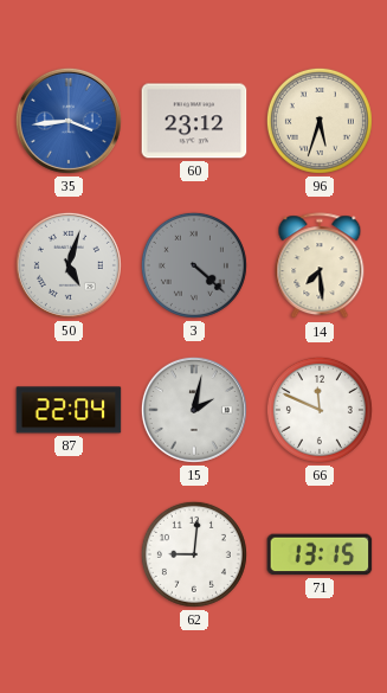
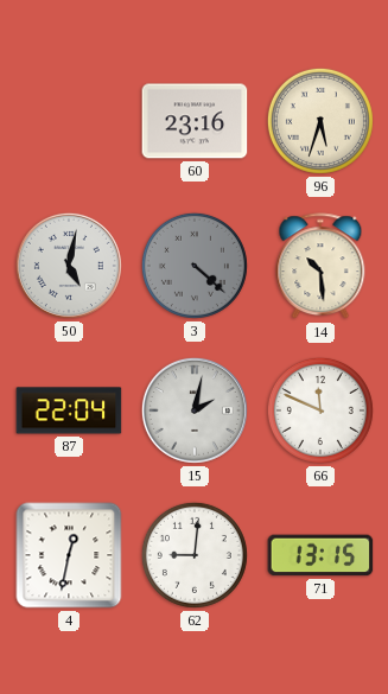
35: 3:44 -> none (69, 121)
60: 23:12 -> 23:16 (195, 121)
50: 5:03 -> 5:02 (69, 266)
14: 7:29 -> 10:29 (320, 267)
4: none -> 12:32 (69, 555)
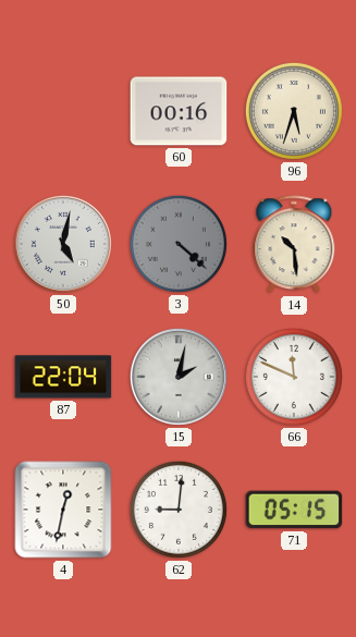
60: 23:16 -> 00:16 (179, 111)
71: 13:15 -> 05:15 (294, 510)
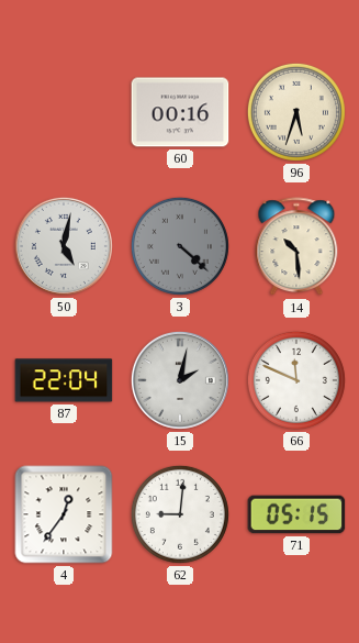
4: 12:32 -> 12:36 (64, 514)
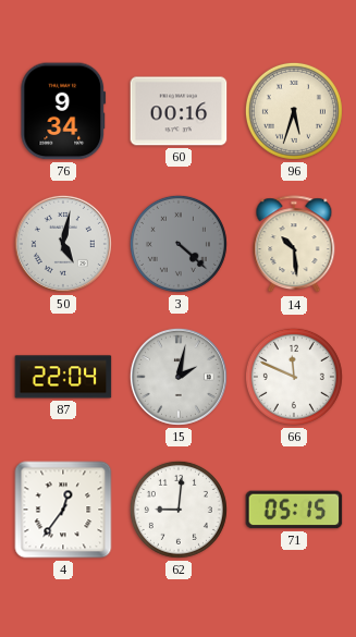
76: none -> 9:34 (63, 111)
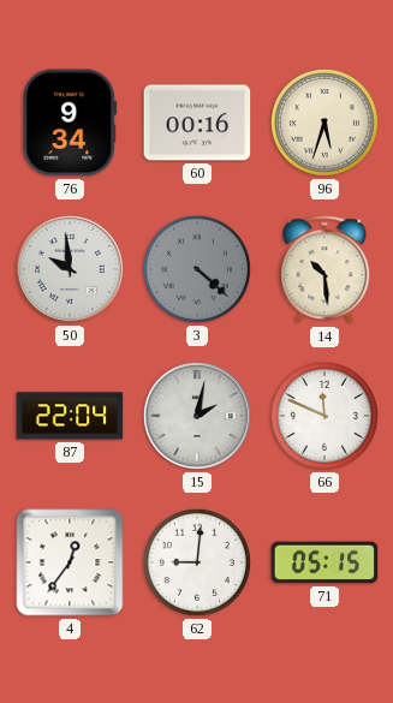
50: 5:02 -> 9:59 (70, 269)
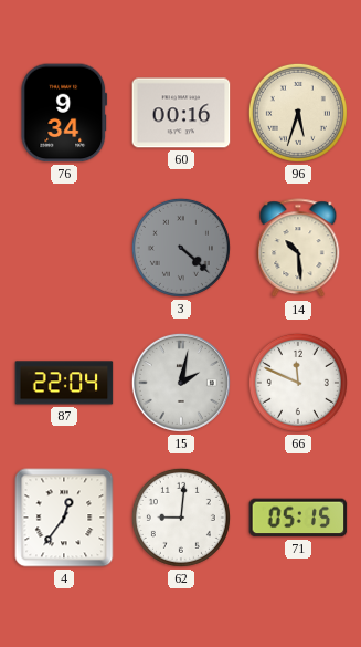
50: 9:59 -> none (70, 269)
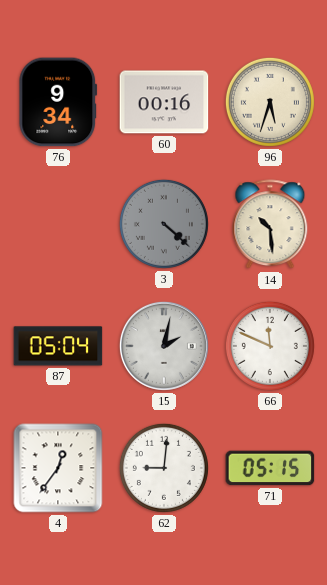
87: 22:04 -> 05:04 (58, 346)
